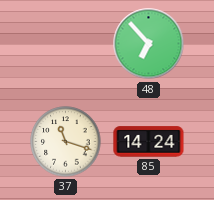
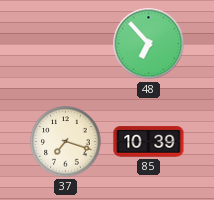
37: 11:18 -> 7:18 (66, 142)
85: 14:24 -> 10:39 (149, 142)
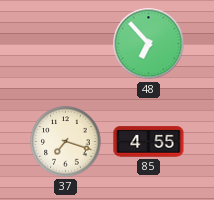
85: 10:39 -> 4:55 (149, 142)
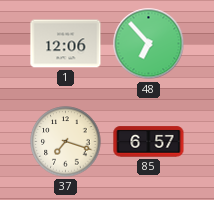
1: none -> 12:06 (66, 44)
85: 4:55 -> 6:57 (149, 142)
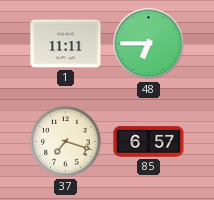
1: 12:06 -> 11:11 (66, 44)
48: 6:53 -> 6:45 (149, 44)
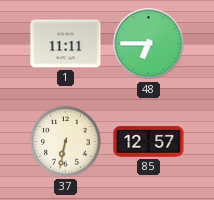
37: 7:18 -> 6:32 (66, 142)
85: 6:57 -> 12:57 (149, 142)
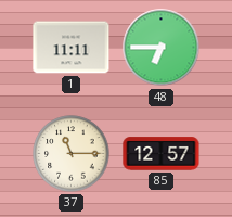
37: 6:32 -> 11:15 (72, 154)
